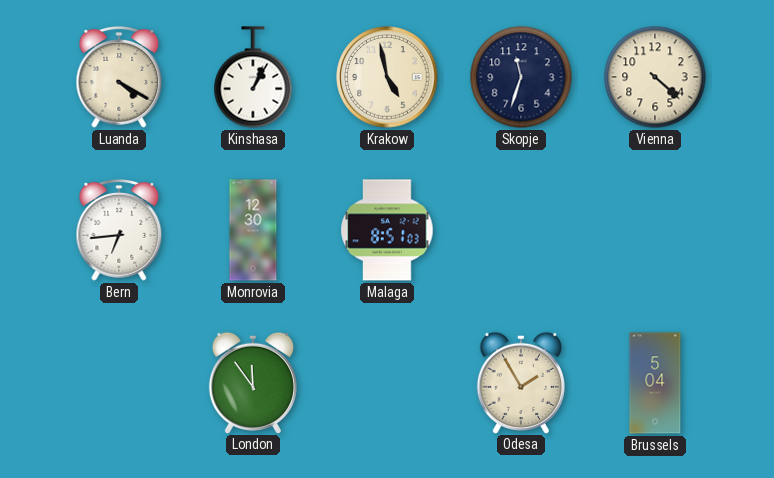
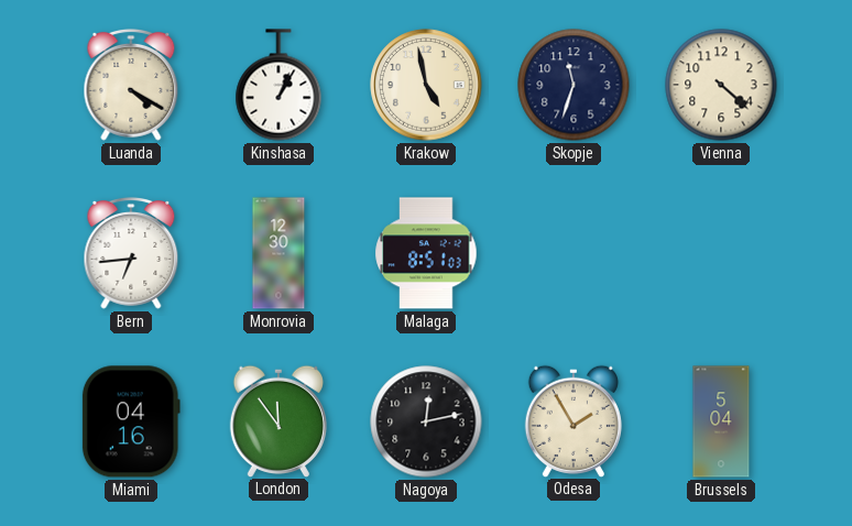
Miami: none -> 04:16 (131, 421)
Nagoya: none -> 12:13 (426, 421)
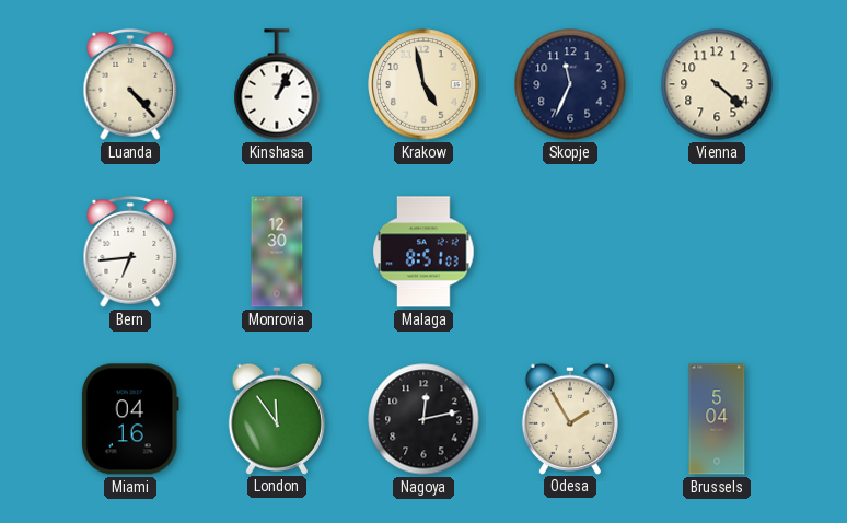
Luanda: 4:20 -> 4:23 (130, 84)
Skopje: 11:33 -> 11:34 (570, 84)
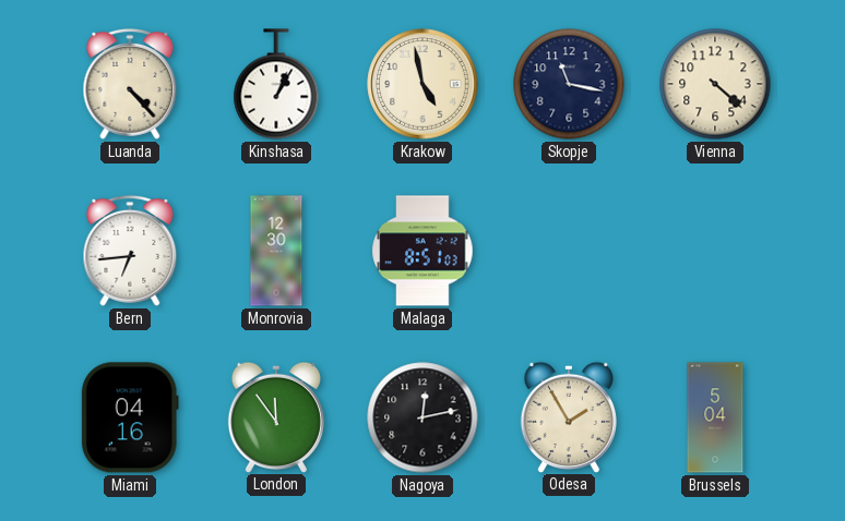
Skopje: 11:34 -> 11:17 (569, 84)
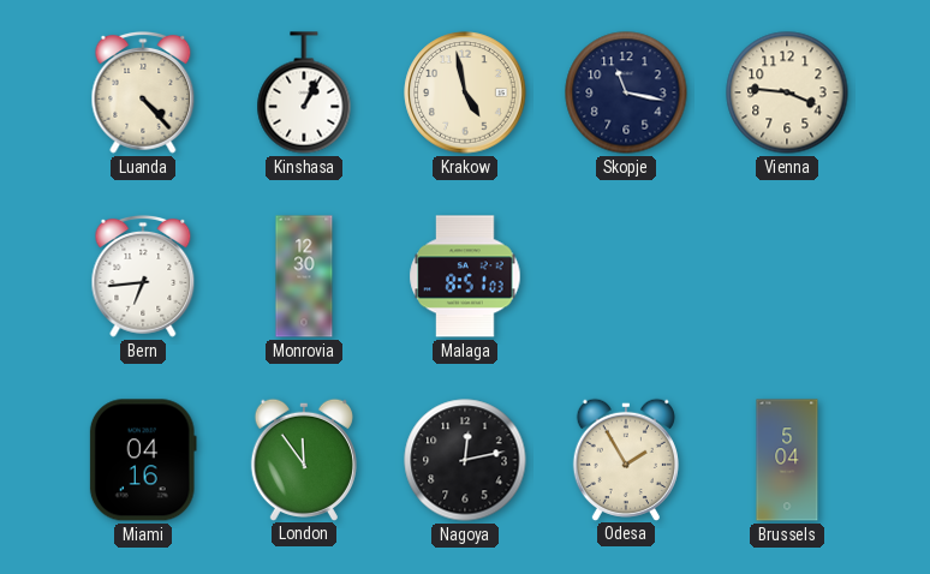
Vienna: 4:22 -> 3:46 (787, 92)
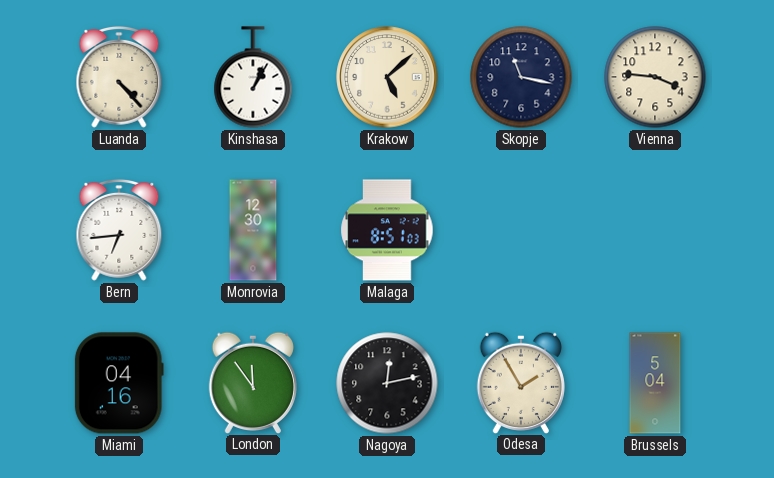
Krakow: 4:58 -> 5:08 (387, 77)
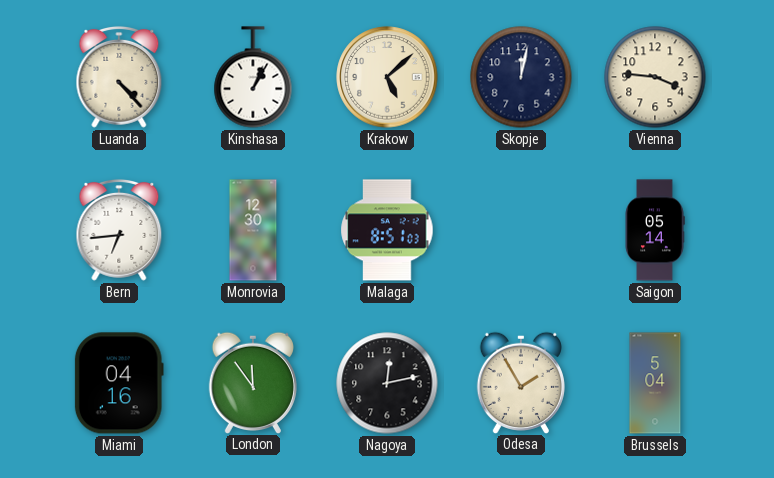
Skopje: 11:17 -> 12:02 (521, 77)
Saigon: none -> 05:14 (655, 230)
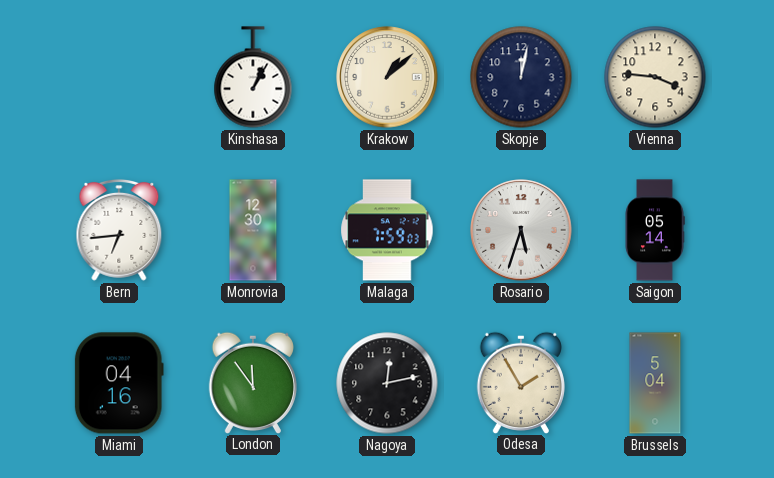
Luanda: 4:23 -> none (119, 77)
Krakow: 5:08 -> 1:08 (387, 77)
Malaga: 8:51 -> 7:59 (387, 230)
Rosario: none -> 5:33 (521, 230)
